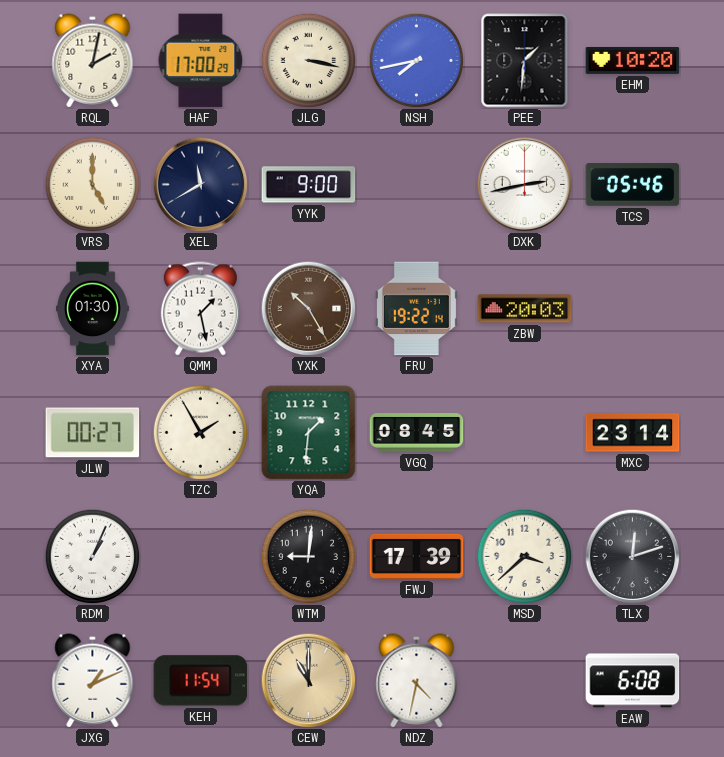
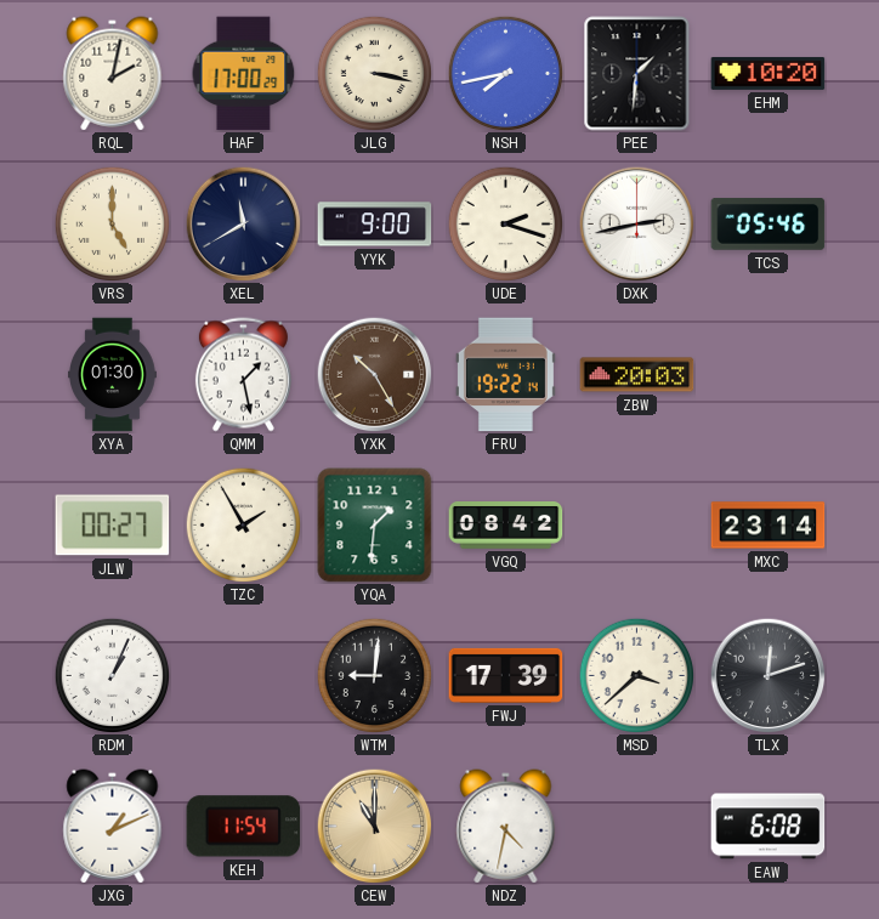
UDE: none -> 2:18 (505, 223)
VGQ: 08:45 -> 08:42 (506, 526)
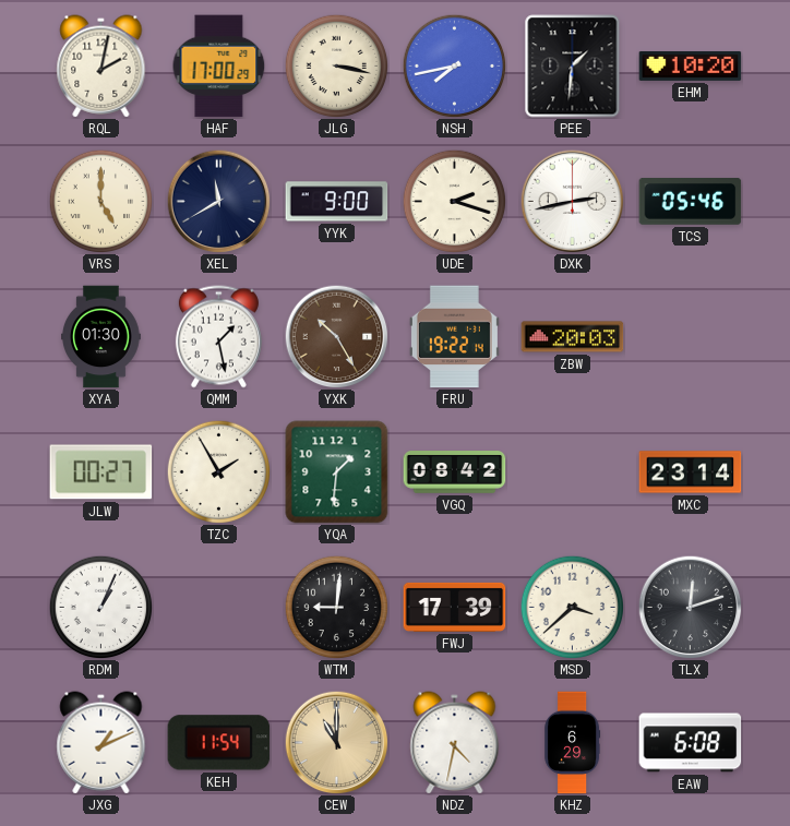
KHZ: none -> 6:29 (573, 743)
